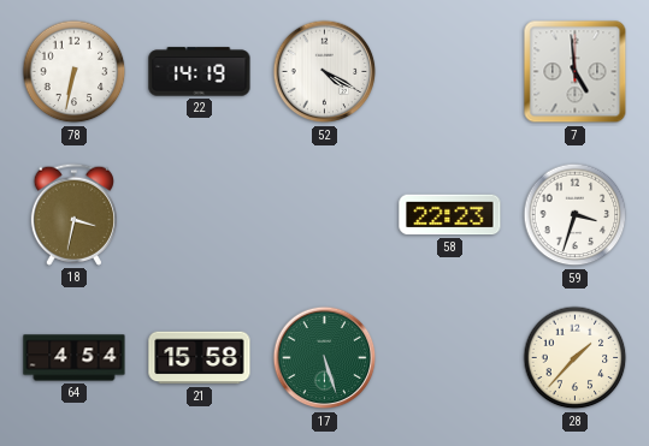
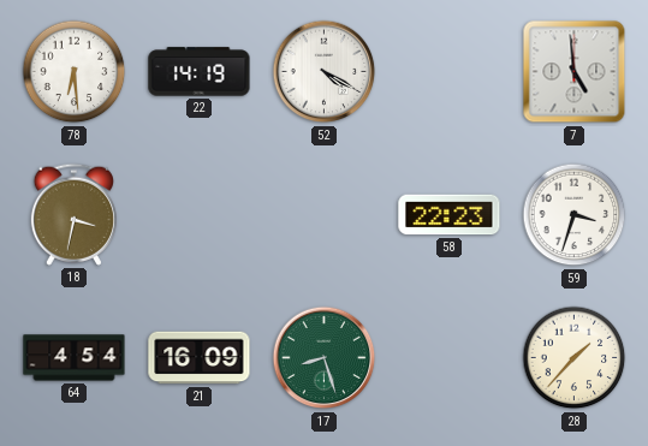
78: 6:32 -> 6:29 (75, 72)
21: 15:58 -> 16:09 (200, 358)
17: 5:27 -> 8:27 (325, 358)
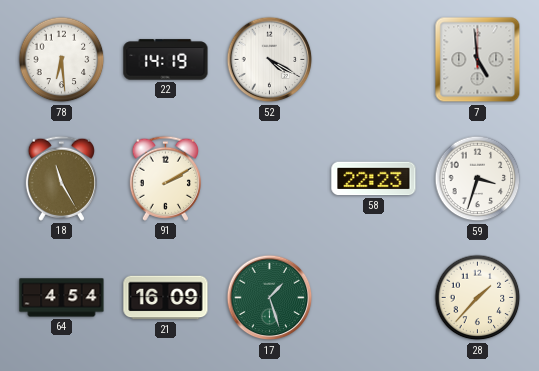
18: 3:32 -> 11:25 (61, 178)
91: none -> 2:10 (165, 178)
17: 8:27 -> 1:27 (270, 298)
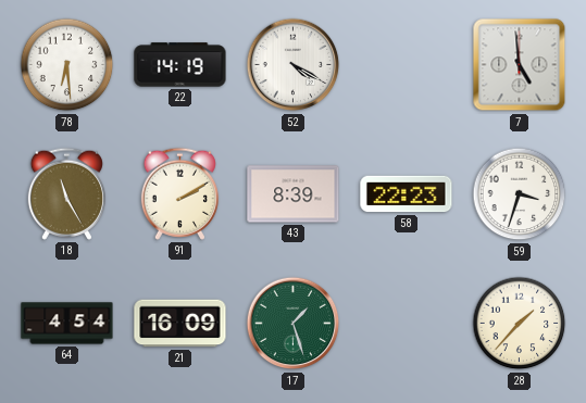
43: none -> 8:39 (294, 194)
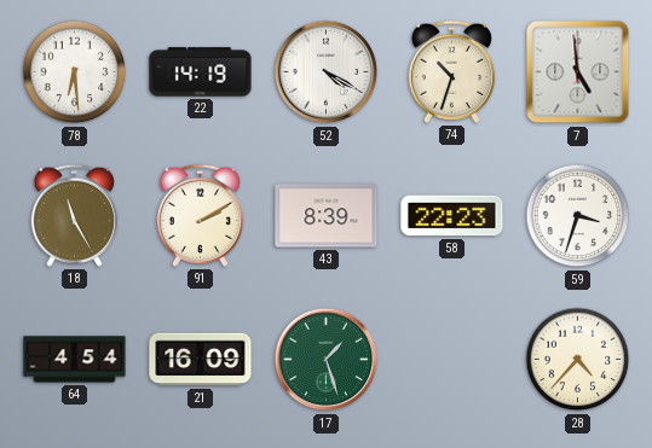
74: none -> 10:33 (451, 71)
28: 1:37 -> 4:37 (578, 360)
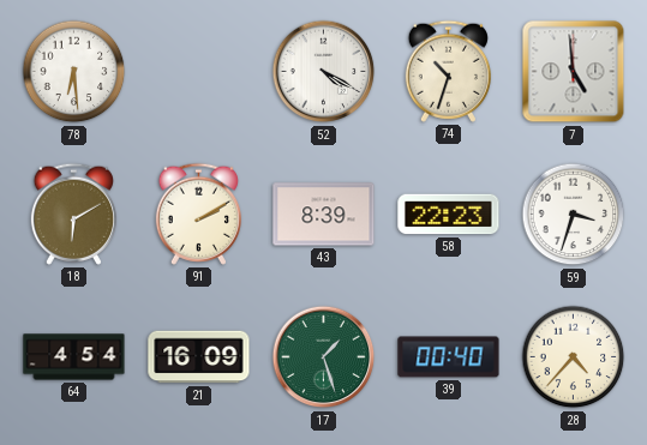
22: 14:19 -> none (201, 72)
18: 11:25 -> 6:10 (73, 214)
39: none -> 00:40 (449, 357)
